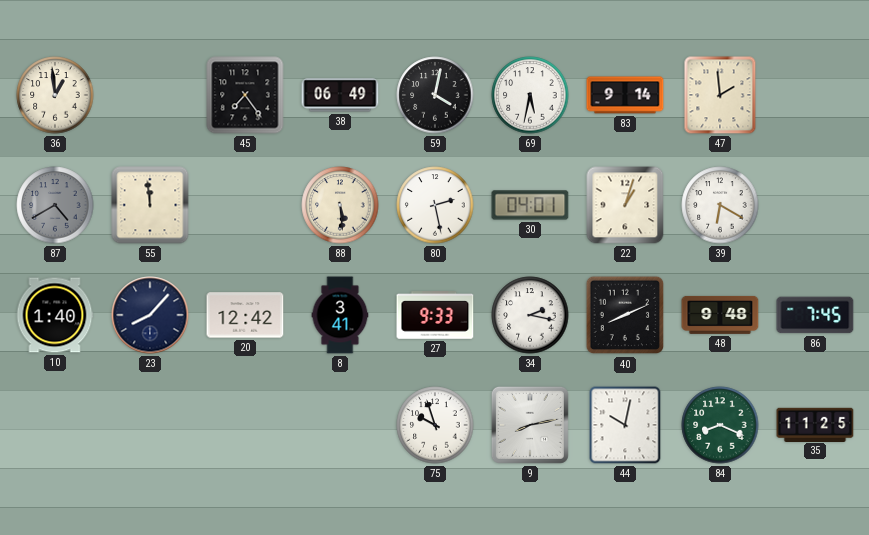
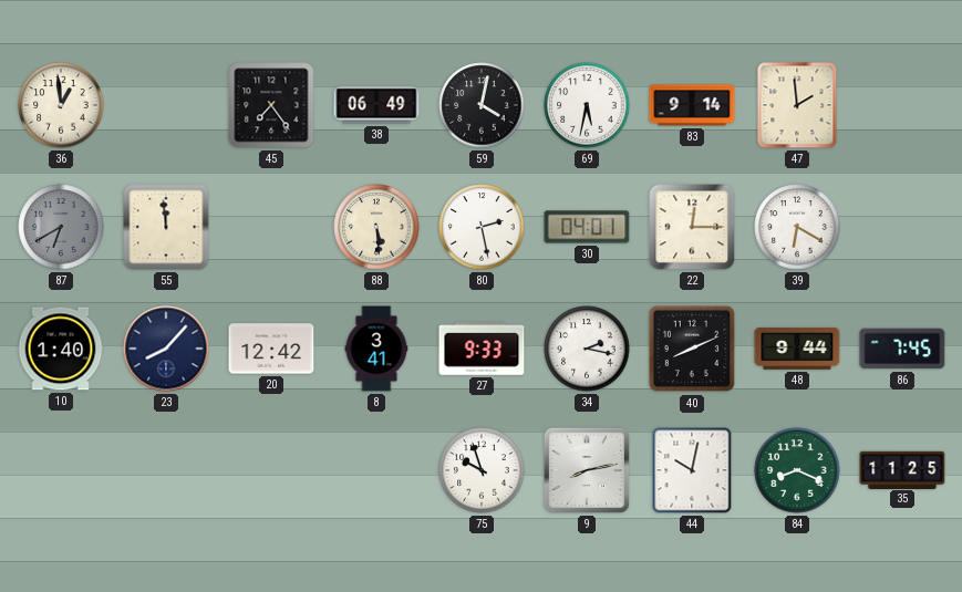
87: 4:40 -> 6:40 (61, 227)
22: 1:03 -> 12:15 (692, 227)
48: 9:48 -> 9:44 (797, 349)
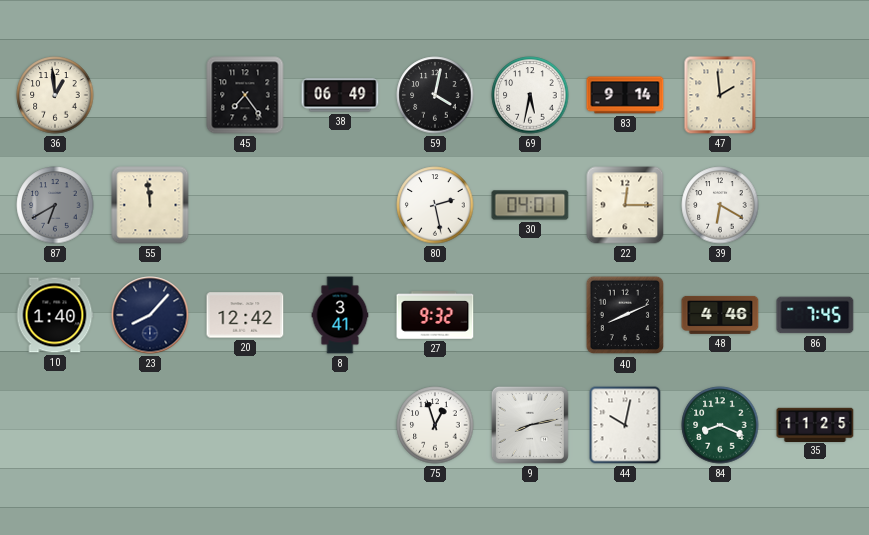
88: 5:29 -> none (376, 227)
27: 9:33 -> 9:32 (435, 315)
34: 2:17 -> none (587, 349)
48: 9:44 -> 4:46 (720, 315)
75: 9:57 -> 12:57 (435, 425)
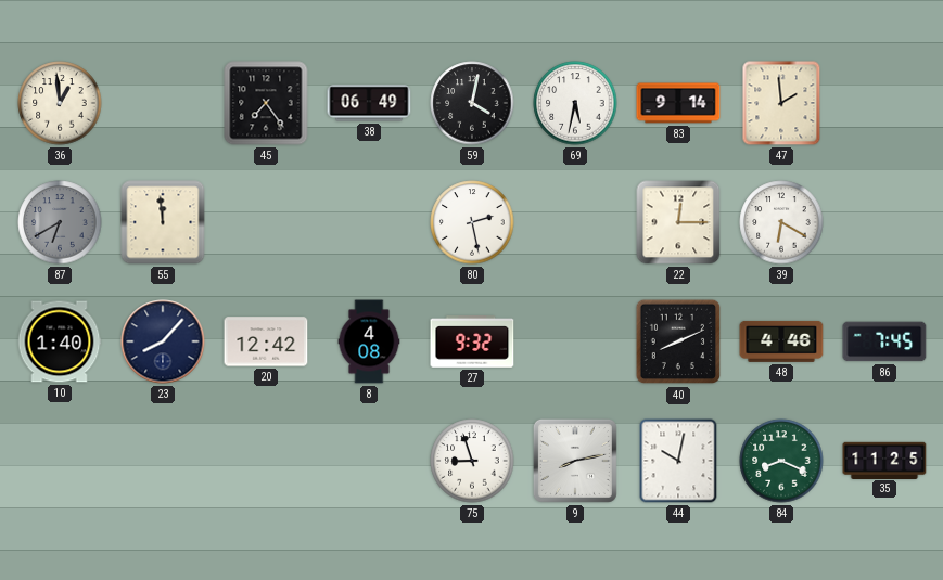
30: 04:01 -> none (530, 205)
8: 3:41 -> 4:08 (369, 341)
75: 12:57 -> 8:57 (472, 461)
